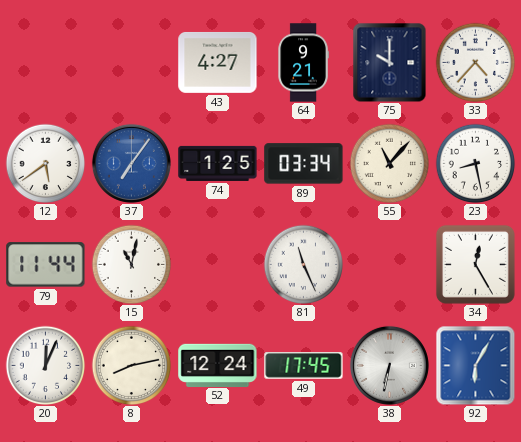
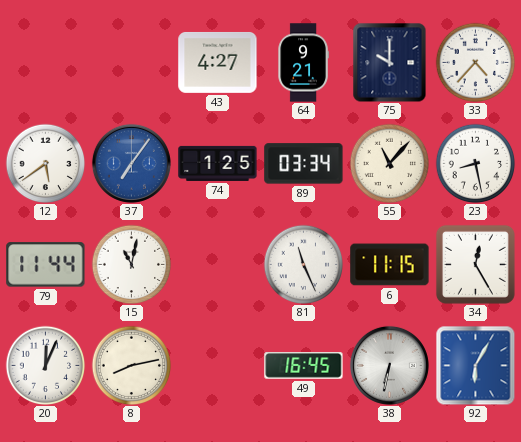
6: none -> 11:15 (390, 265)
52: 12:24 -> none (218, 365)
49: 17:45 -> 16:45 (304, 366)
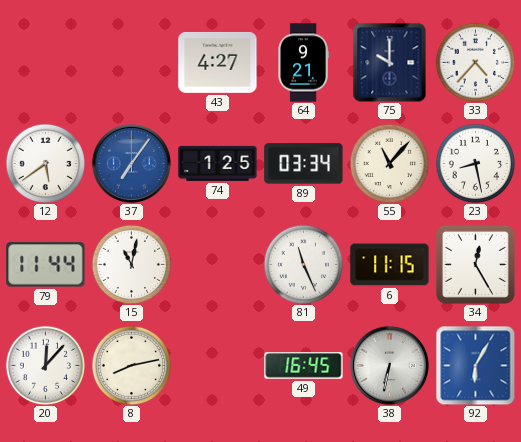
20: 12:04 -> 12:07 (45, 365)
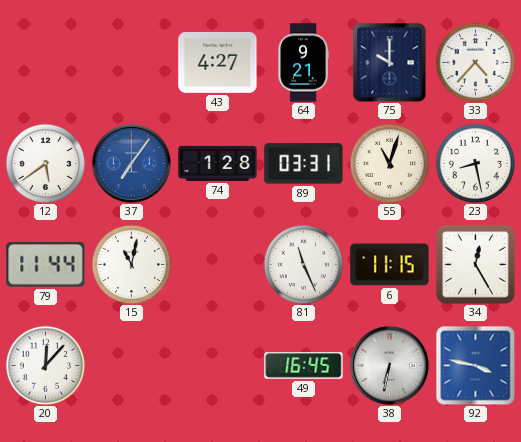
74: 1:25 -> 1:28 (218, 163)
89: 03:34 -> 03:31 (304, 164)
55: 11:07 -> 11:03 (389, 163)
8: 8:13 -> none (131, 365)
92: 6:05 -> 3:47 (475, 365)
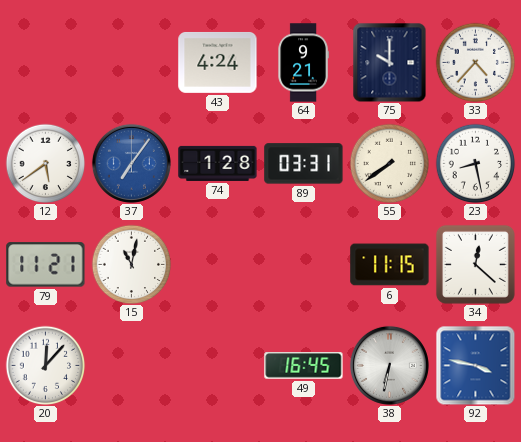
43: 4:27 -> 4:24 (218, 62)
55: 11:03 -> 7:39 (389, 163)
79: 11:44 -> 11:21 (46, 265)
81: 11:26 -> none (303, 264)
34: 12:25 -> 12:22 (475, 264)
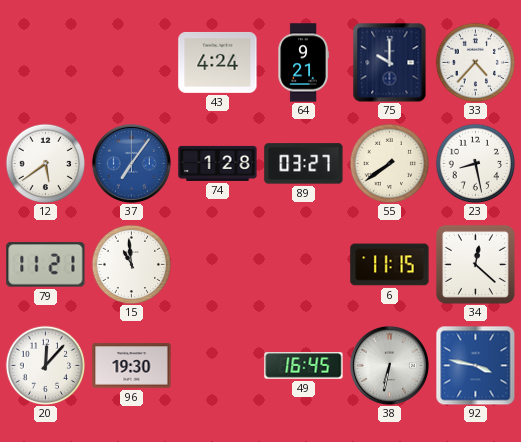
89: 03:31 -> 03:27 (304, 164)
15: 11:02 -> 10:59 (131, 264)
96: none -> 19:30 (132, 366)
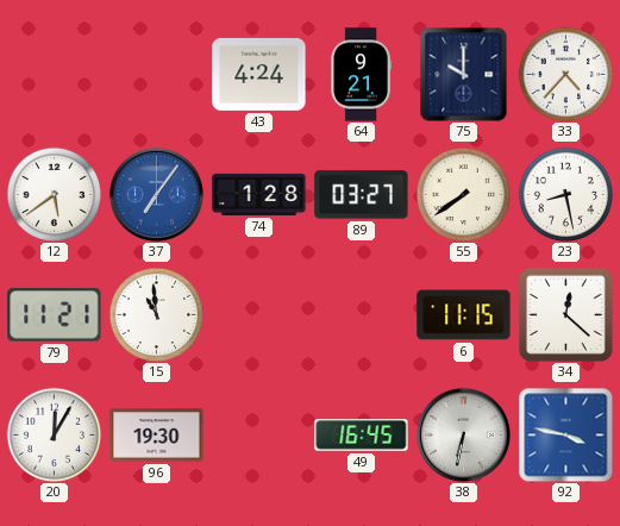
20: 12:07 -> 12:05 (54, 434)
